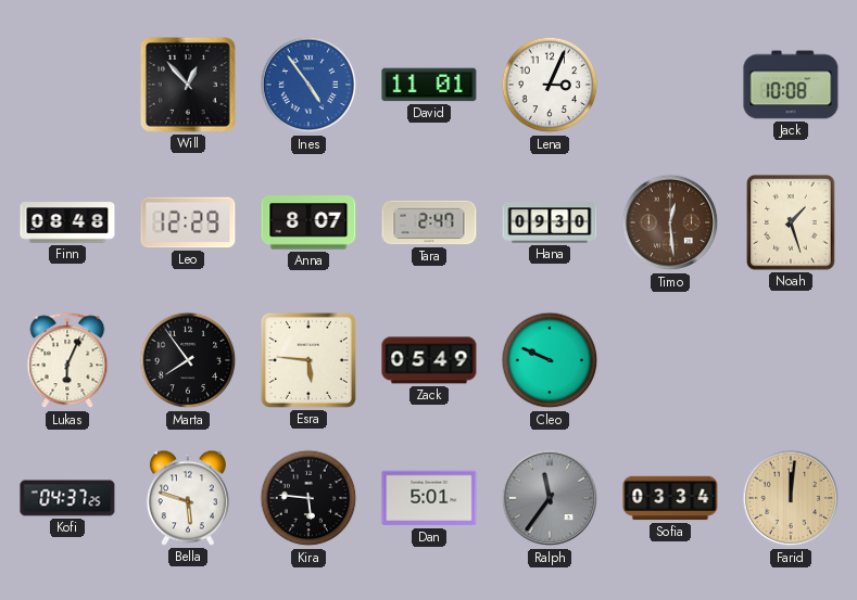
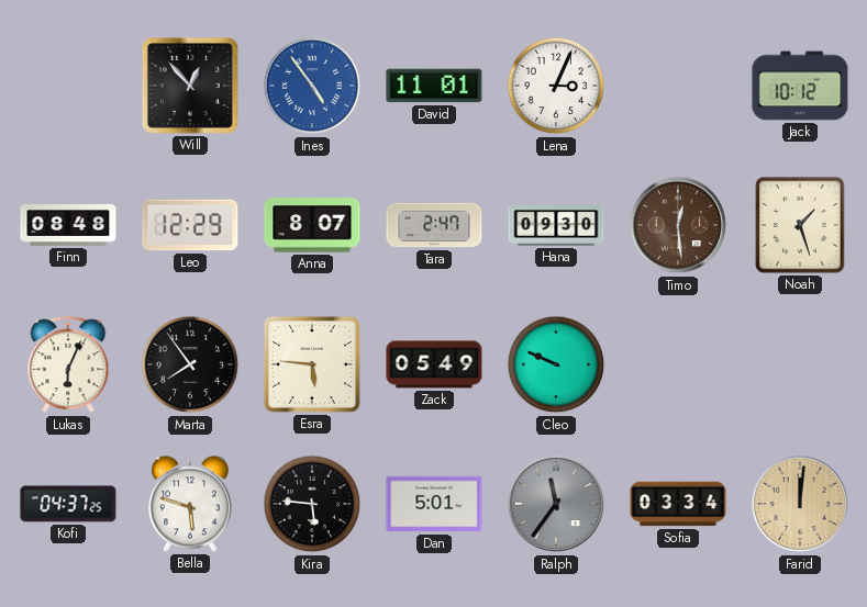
Jack: 10:08 -> 10:12 (800, 86)
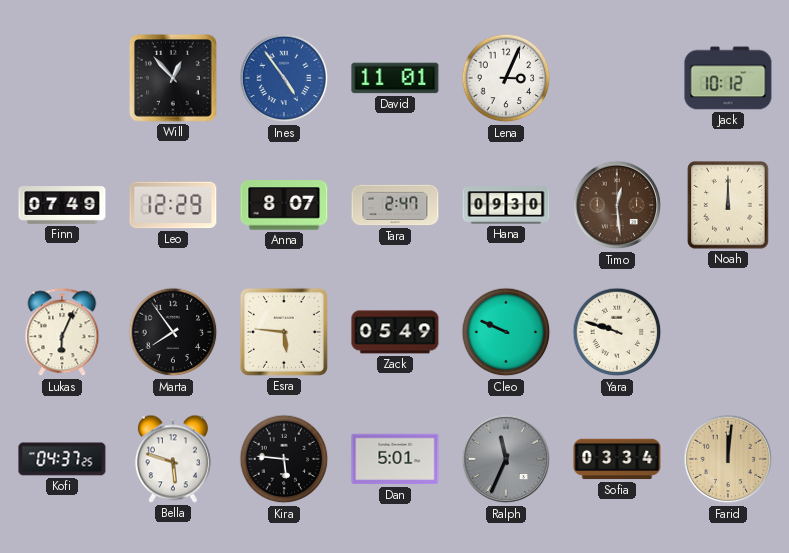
Finn: 08:48 -> 07:49 (62, 205)
Noah: 1:27 -> 12:00 (728, 205)
Yara: none -> 9:48 (617, 332)
Ralph: 11:36 -> 11:34 (506, 459)
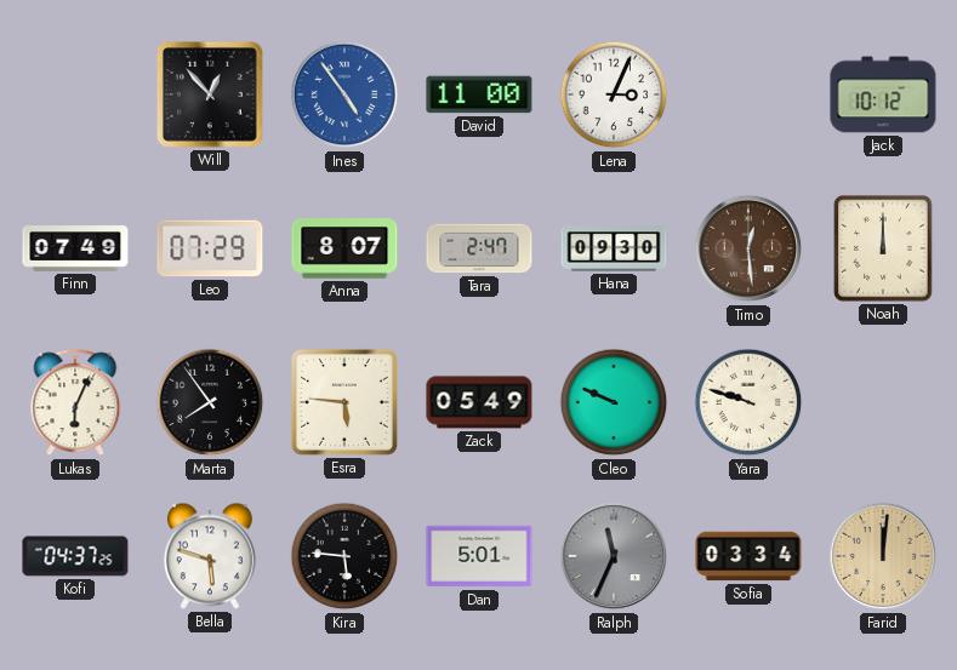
David: 11:01 -> 11:00 (479, 95)
Leo: 12:29 -> 07:29 (210, 248)
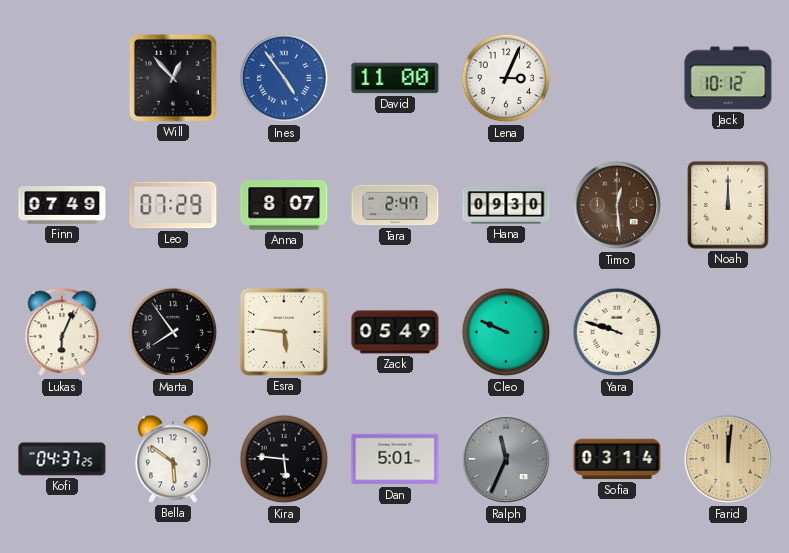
Bella: 5:48 -> 5:51 (173, 459)
Sofia: 03:34 -> 03:14 (617, 459)
